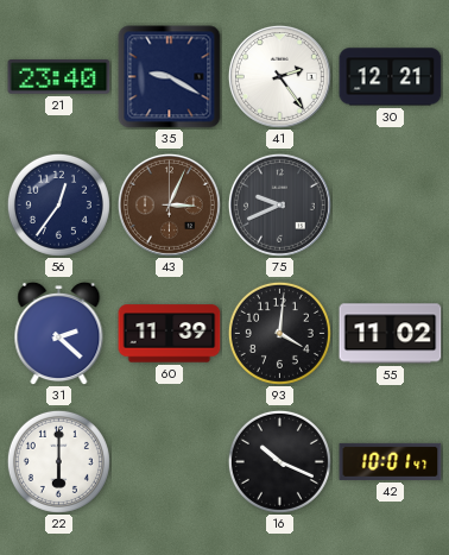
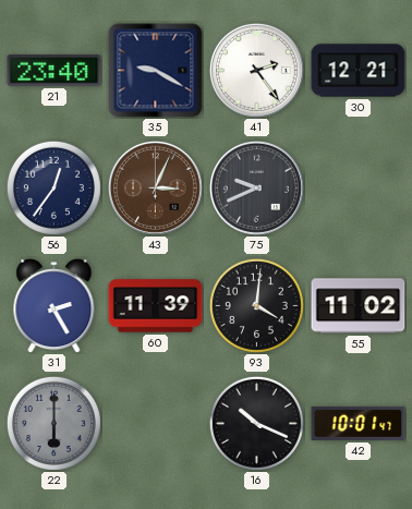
31: 2:22 -> 2:25 (54, 305)
22 dial: white -> grey (53, 423)
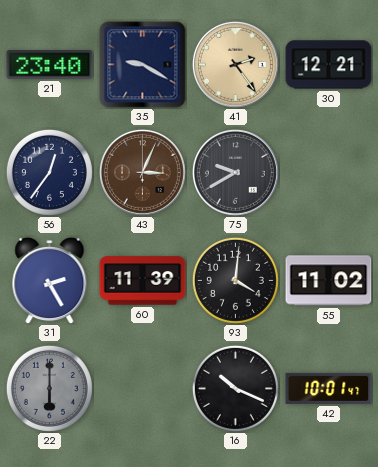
41 dial: white -> champagne (235, 64)
75: 9:41 -> 9:40 (235, 172)
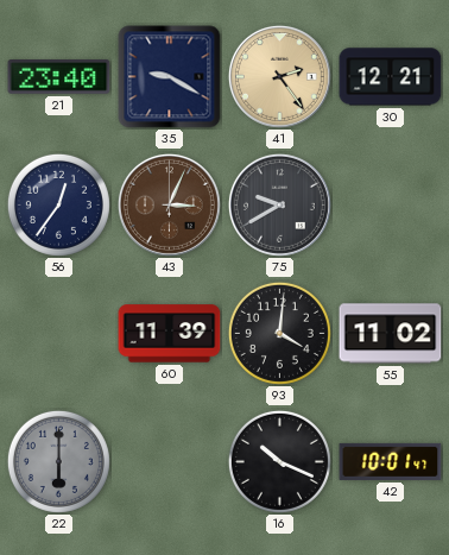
31: 2:25 -> none (50, 280)
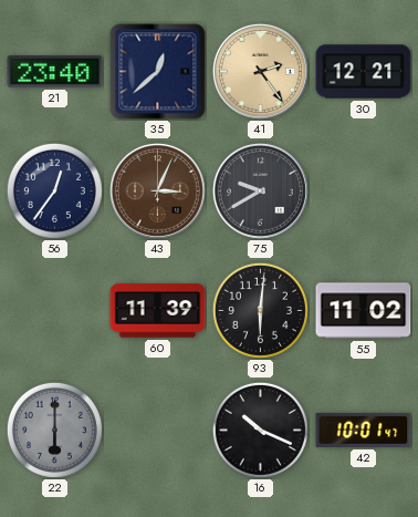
35: 9:20 -> 12:38 (158, 72)
93: 4:01 -> 6:01 (260, 310)
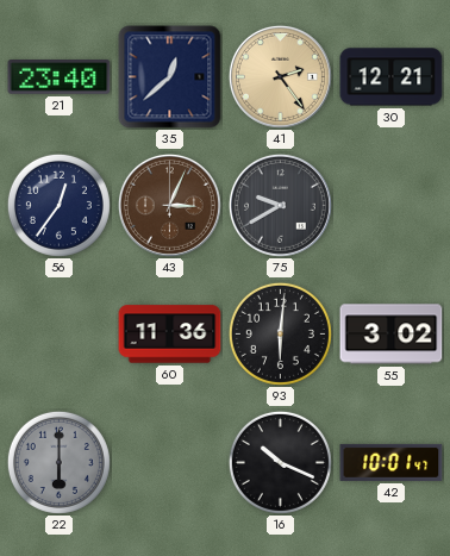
60: 11:39 -> 11:36 (170, 335)
55: 11:02 -> 3:02 (392, 335)
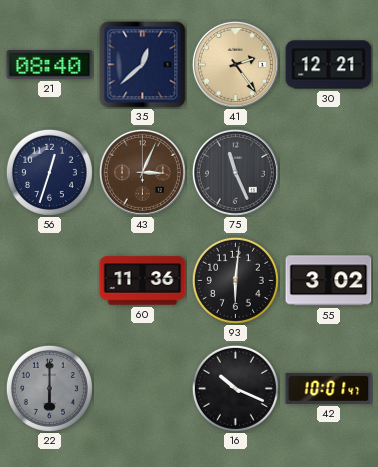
21: 23:40 -> 08:40 (50, 65)
56: 12:36 -> 12:33 (49, 172)
75: 9:40 -> 11:26 (235, 172)
